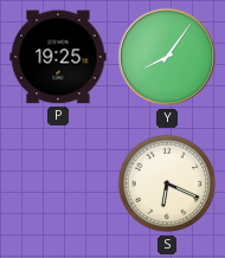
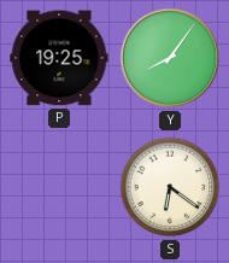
S: 6:19 -> 6:21 (170, 187)
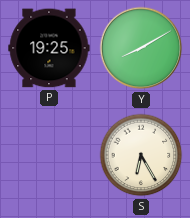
Y: 8:06 -> 8:10 (141, 48)
S: 6:21 -> 6:25 (141, 155)
